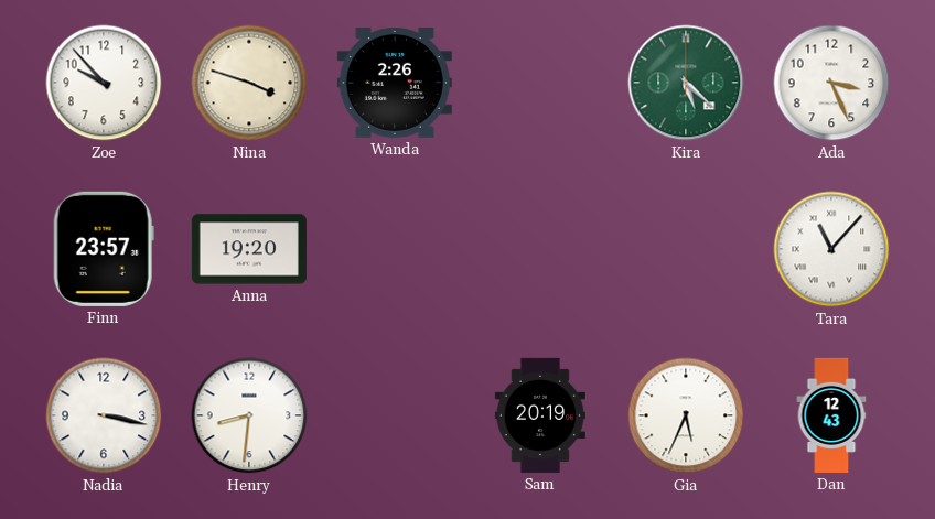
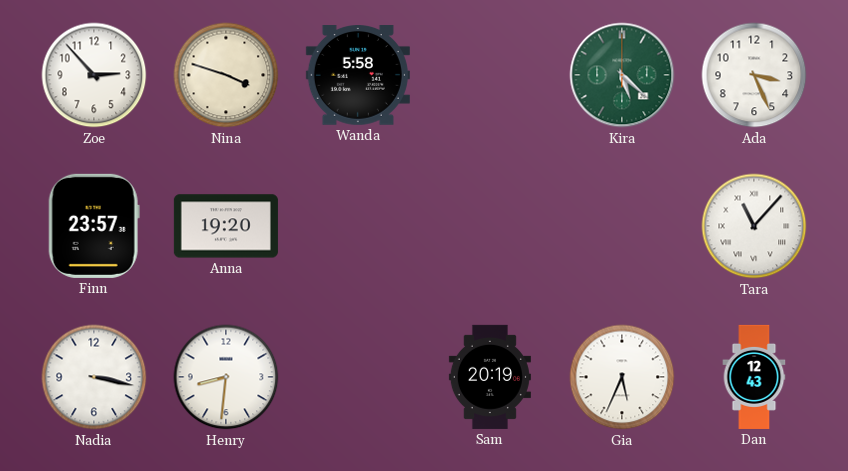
Zoe: 9:53 -> 2:53 (94, 75)
Wanda: 2:26 -> 5:58 (358, 76)
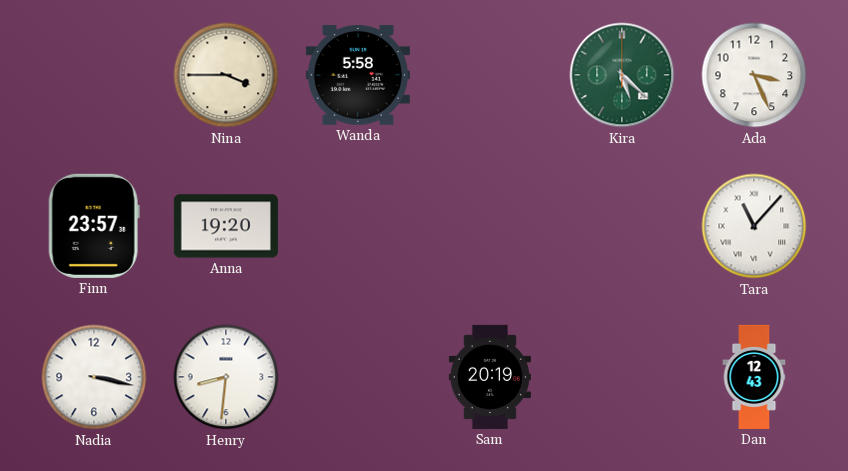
Zoe: 2:53 -> none (94, 75)
Nina: 3:48 -> 3:45 (226, 75)
Gia: 5:34 -> none (622, 377)
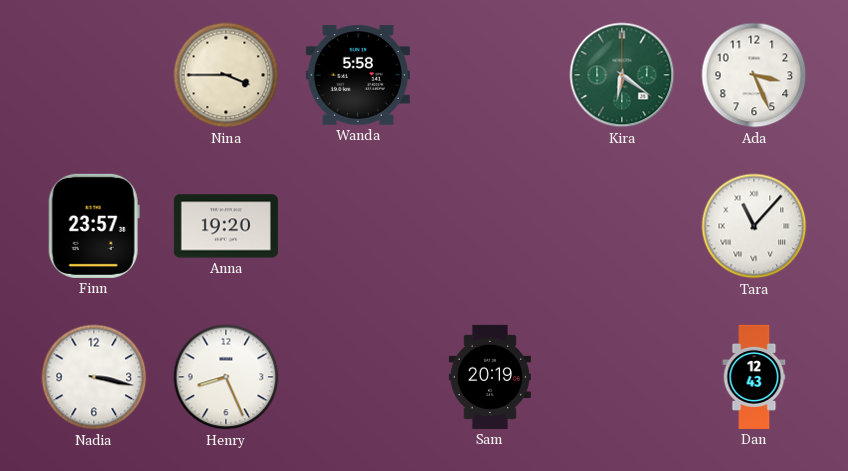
Kira: 5:22 -> 6:21 (622, 75)
Henry: 8:31 -> 8:26 (226, 377)
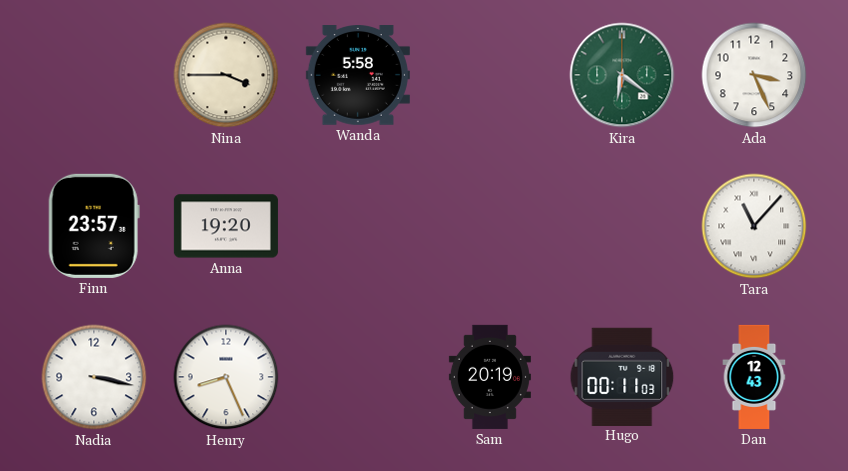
Hugo: none -> 00:11 (622, 376)
